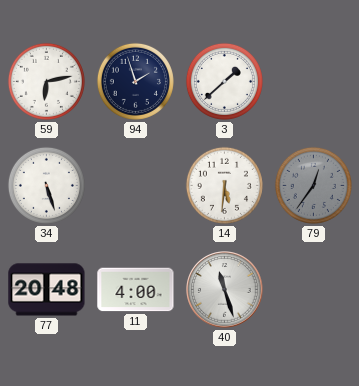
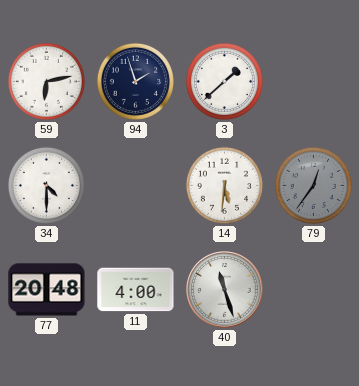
34: 5:27 -> 4:30 (46, 185)
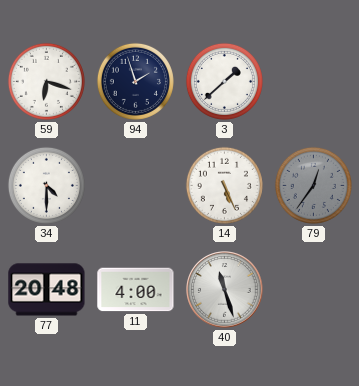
59: 6:13 -> 6:18 (46, 81)
14: 5:31 -> 5:26 (224, 185)
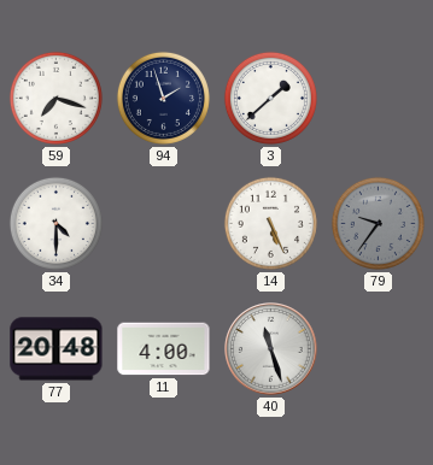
59: 6:18 -> 7:18 (55, 98)
79: 12:36 -> 9:36 (378, 223)
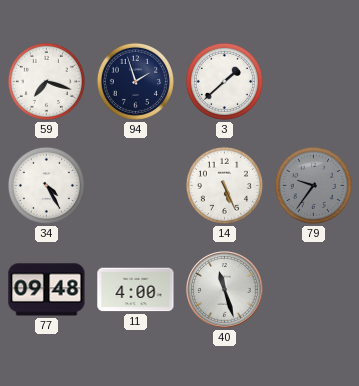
34: 4:30 -> 4:25 (46, 185)
77: 20:48 -> 09:48 (47, 290)
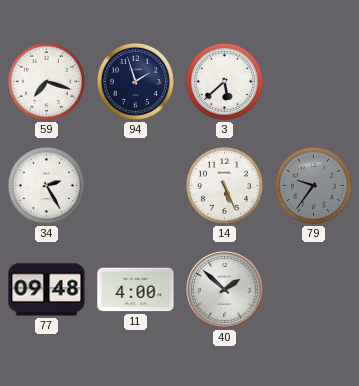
3: 1:38 -> 5:38 (224, 81)
34: 4:25 -> 2:25 (46, 185)
40: 11:27 -> 1:52 (225, 290)
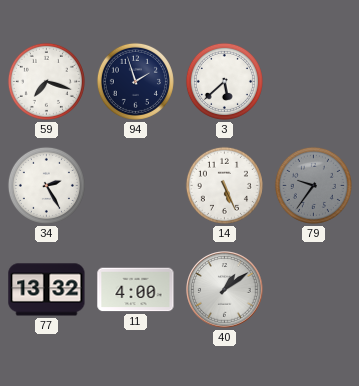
77: 09:48 -> 13:32 (47, 290)
40: 1:52 -> 1:09 (225, 290)
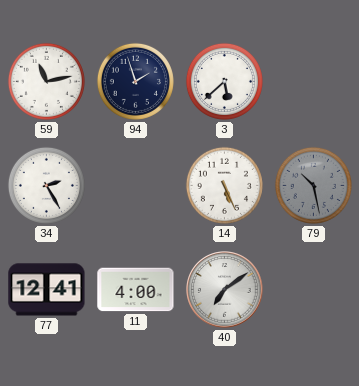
59: 7:18 -> 11:13 (46, 81)
79: 9:36 -> 10:28 (313, 185)
77: 13:32 -> 12:41 (47, 290)
40: 1:09 -> 7:09 (225, 290)
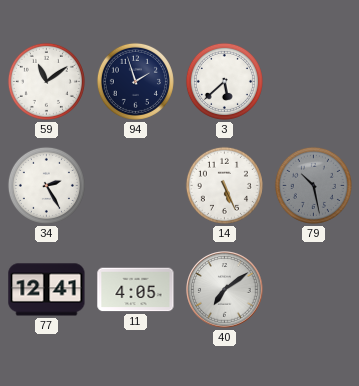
59: 11:13 -> 11:09 (46, 81)
11: 4:00 -> 4:05 (136, 290)
